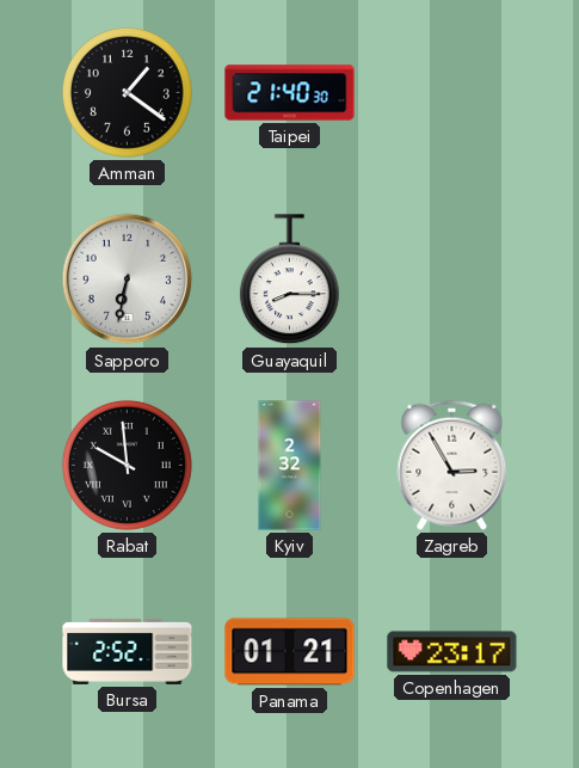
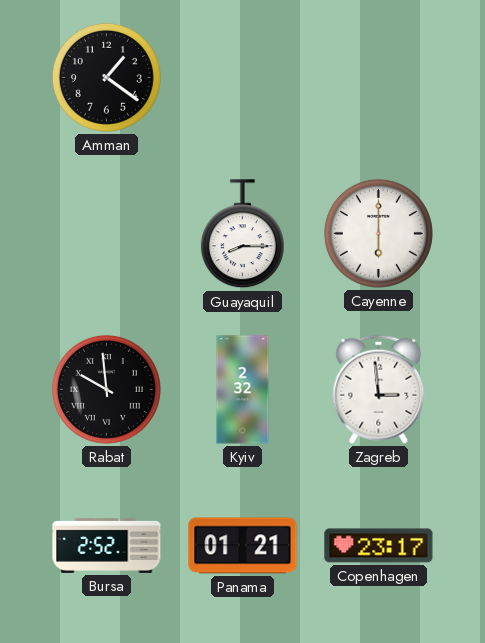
Taipei: 21:40 -> none (290, 93)
Sapporo: 6:32 -> none (128, 279)
Cayenne: none -> 6:00 (378, 233)
Zagreb: 2:55 -> 2:59 (379, 389)
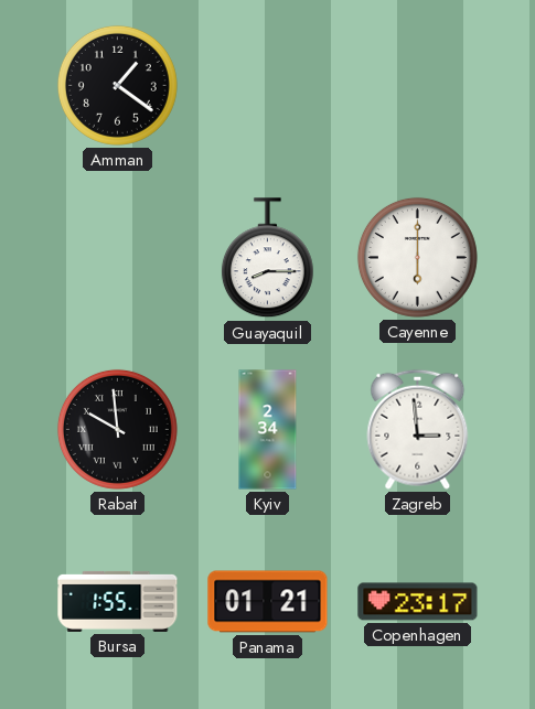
Kyiv: 2:32 -> 2:34 (268, 430)
Bursa: 2:52 -> 1:55 (118, 601)
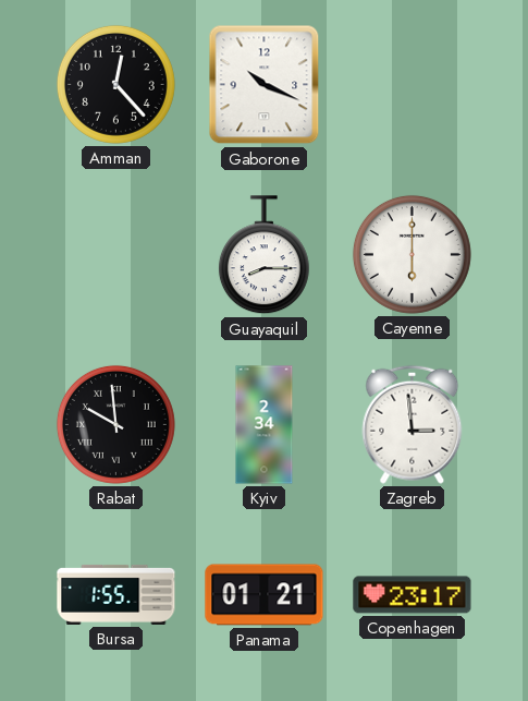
Amman: 1:21 -> 12:23 (115, 84)
Gaborone: none -> 10:19 (265, 85)
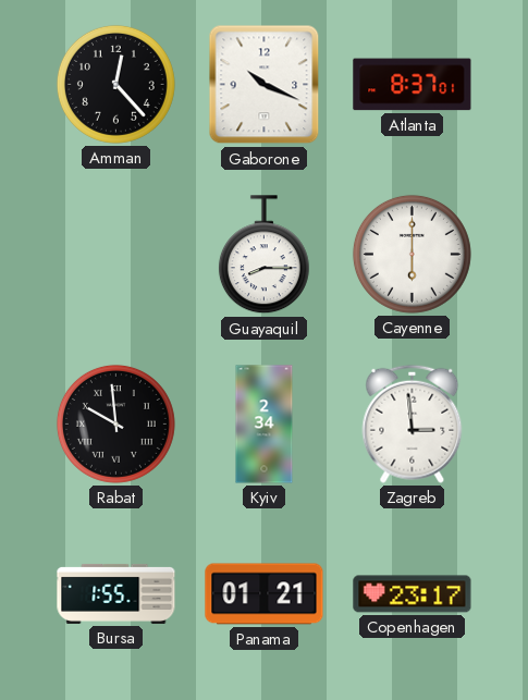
Atlanta: none -> 8:37 (413, 85)
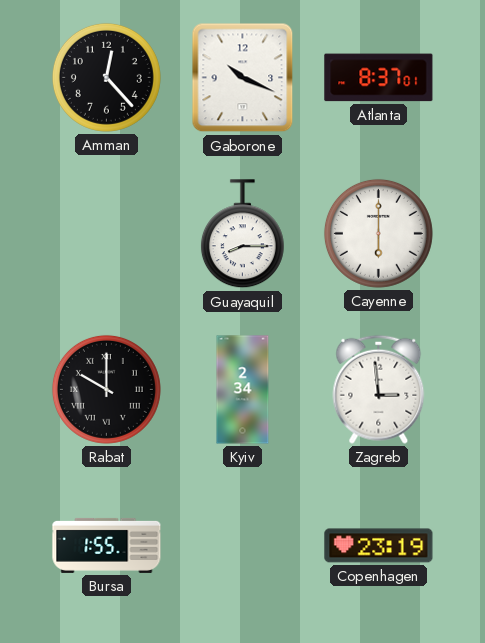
Rabat: 9:59 -> 10:00 (106, 389)
Panama: 01:21 -> none (265, 594)
Copenhagen: 23:17 -> 23:19 (379, 546)
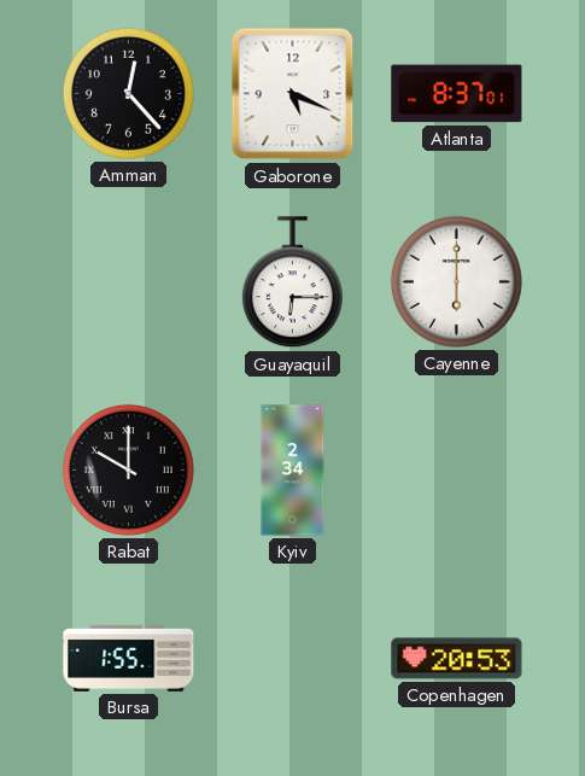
Gaborone: 10:19 -> 5:19 (293, 94)
Guayaquil: 8:15 -> 6:15 (292, 282)
Zagreb: 2:59 -> none (379, 389)
Copenhagen: 23:19 -> 20:53 (457, 659)
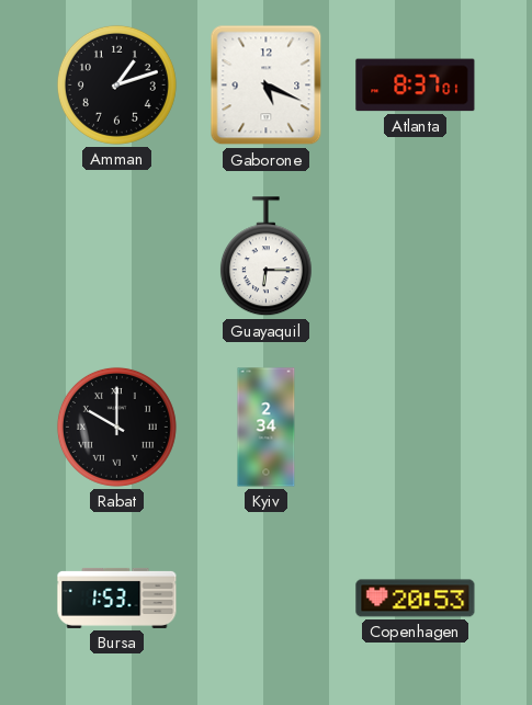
Amman: 12:23 -> 1:12 (116, 84)
Cayenne: 6:00 -> none (456, 281)
Bursa: 1:55 -> 1:53 (117, 598)
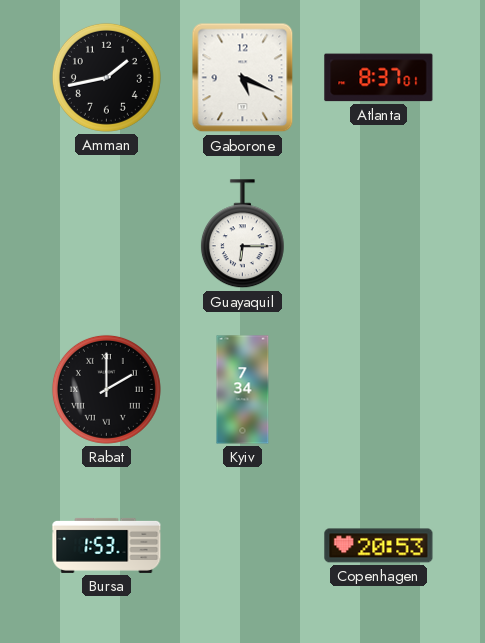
Amman: 1:12 -> 1:43 (106, 77)
Rabat: 10:00 -> 2:00 (106, 389)
Kyiv: 2:34 -> 7:34 (243, 390)
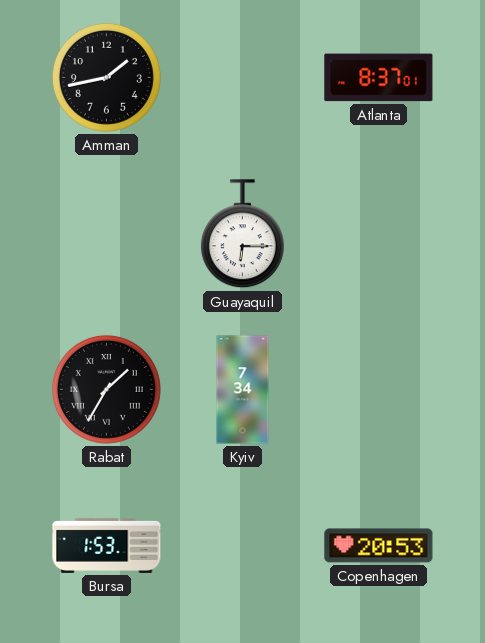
Gaborone: 5:19 -> none (243, 78)
Rabat: 2:00 -> 1:35 (106, 389)
